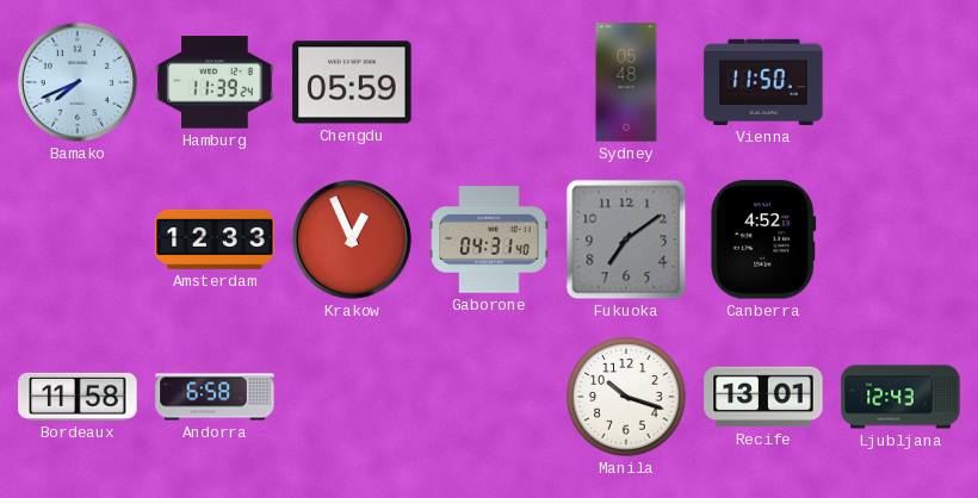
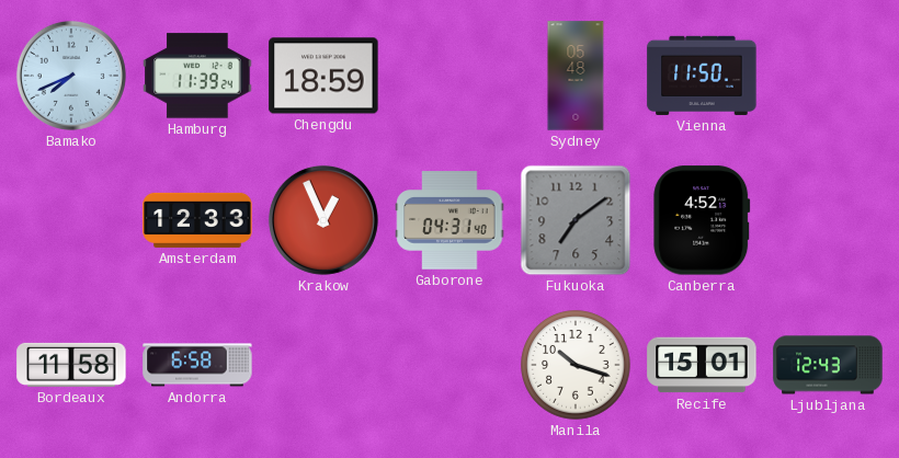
Chengdu: 05:59 -> 18:59 (323, 76)
Recife: 13:01 -> 15:01 (702, 365)
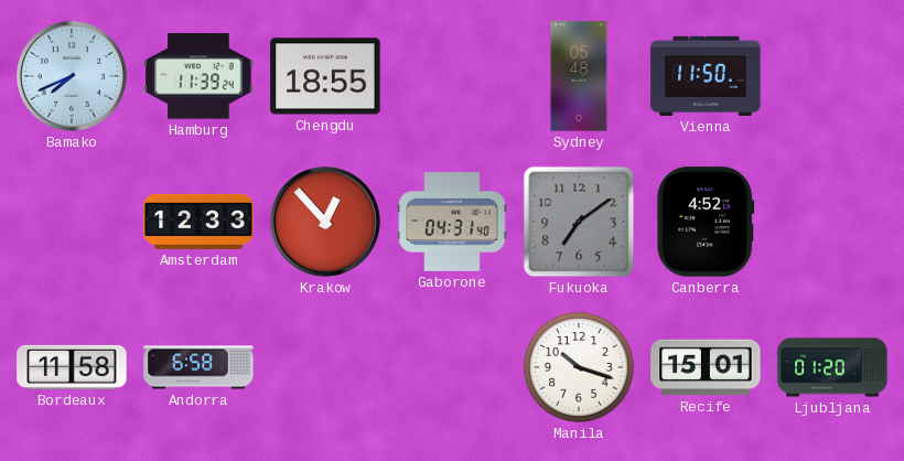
Chengdu: 18:59 -> 18:55 (325, 76)
Krakow: 12:56 -> 12:53 (325, 222)
Ljubljana: 12:43 -> 01:20 (832, 367)
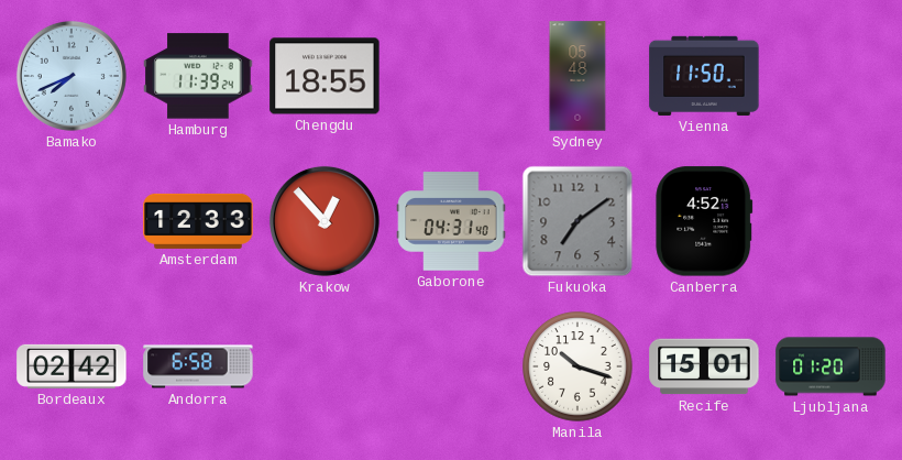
Bordeaux: 11:58 -> 02:42 (71, 366)
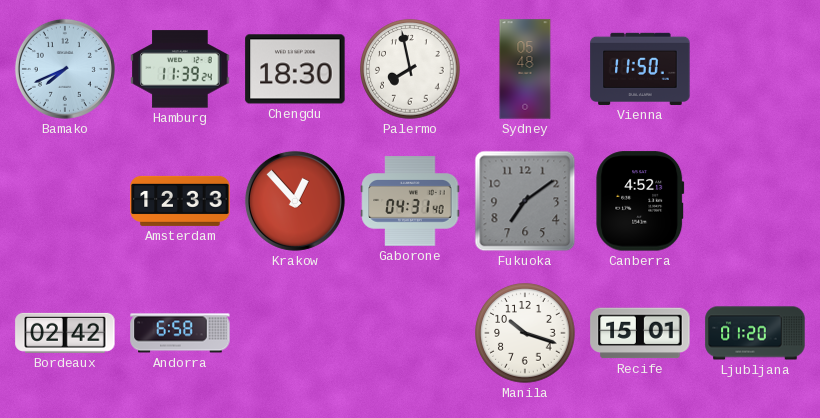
Chengdu: 18:55 -> 18:30 (295, 69)
Palermo: none -> 7:58 (410, 69)
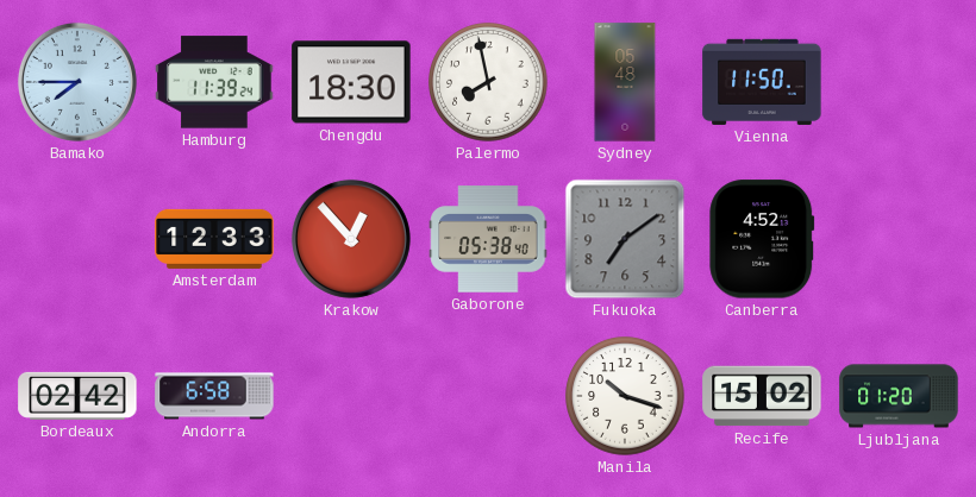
Bamako: 7:41 -> 7:45 (77, 82)
Gaborone: 04:31 -> 05:38 (488, 239)
Recife: 15:01 -> 15:02 (762, 396)
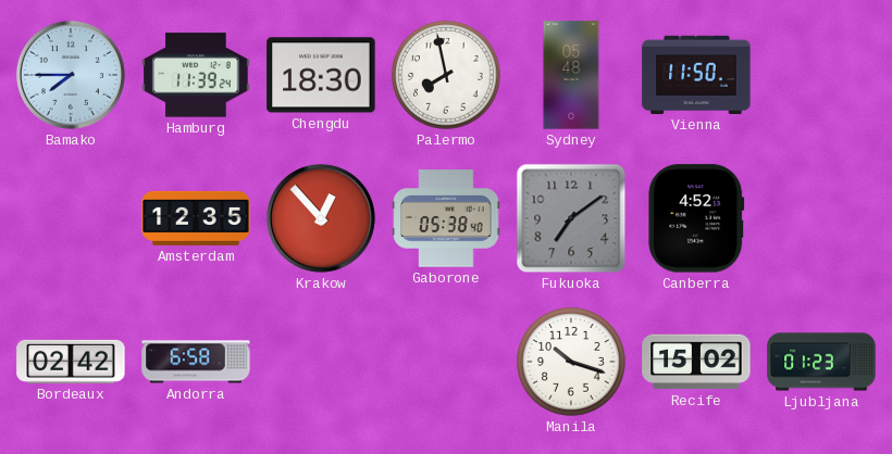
Amsterdam: 12:33 -> 12:35 (196, 218)
Ljubljana: 01:20 -> 01:23 (821, 362)
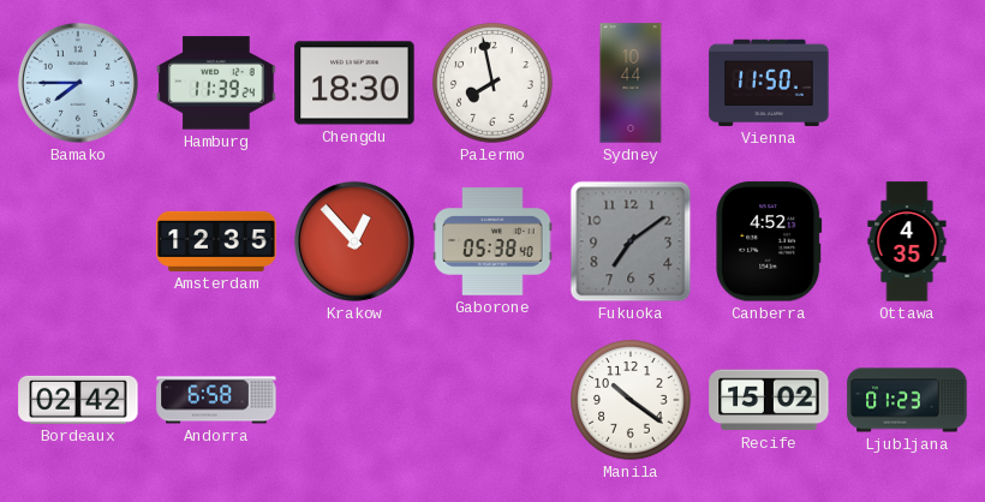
Sydney: 05:48 -> 10:44 (631, 83)
Ottawa: none -> 4:35 (907, 241)
Manila: 10:18 -> 10:21 (631, 400)
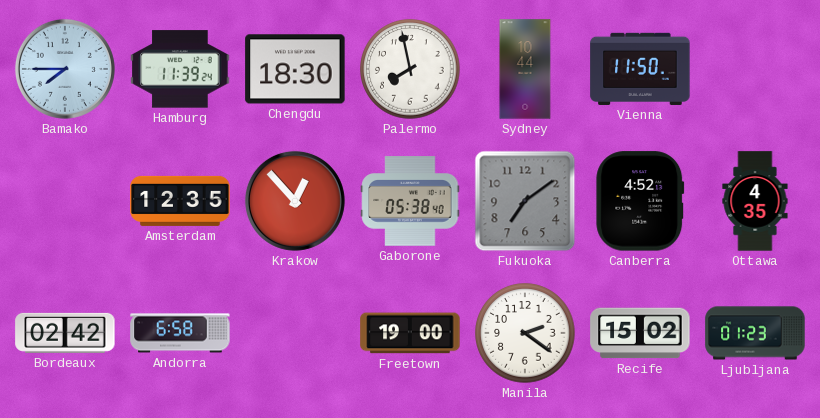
Freetown: none -> 19:00 (410, 333)
Manila: 10:21 -> 2:21 (525, 333)
